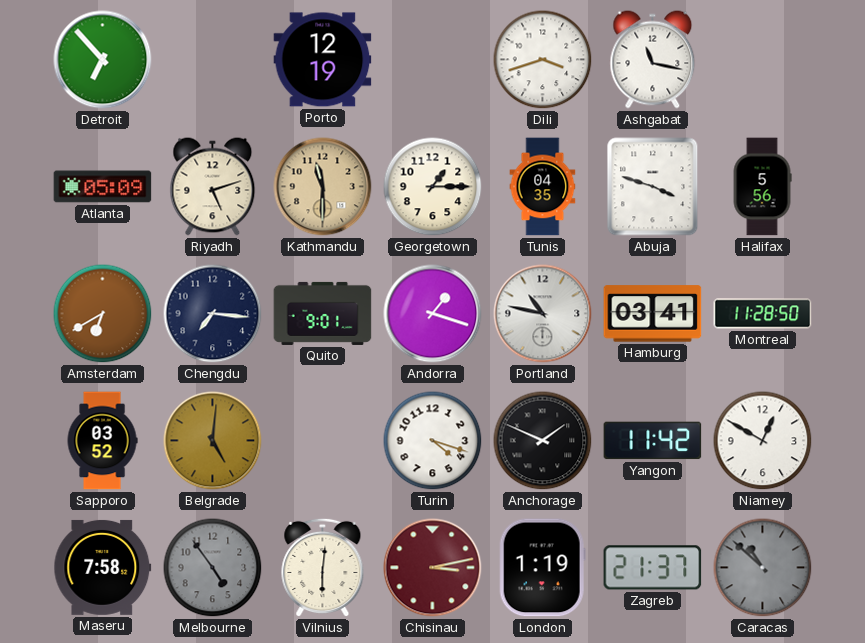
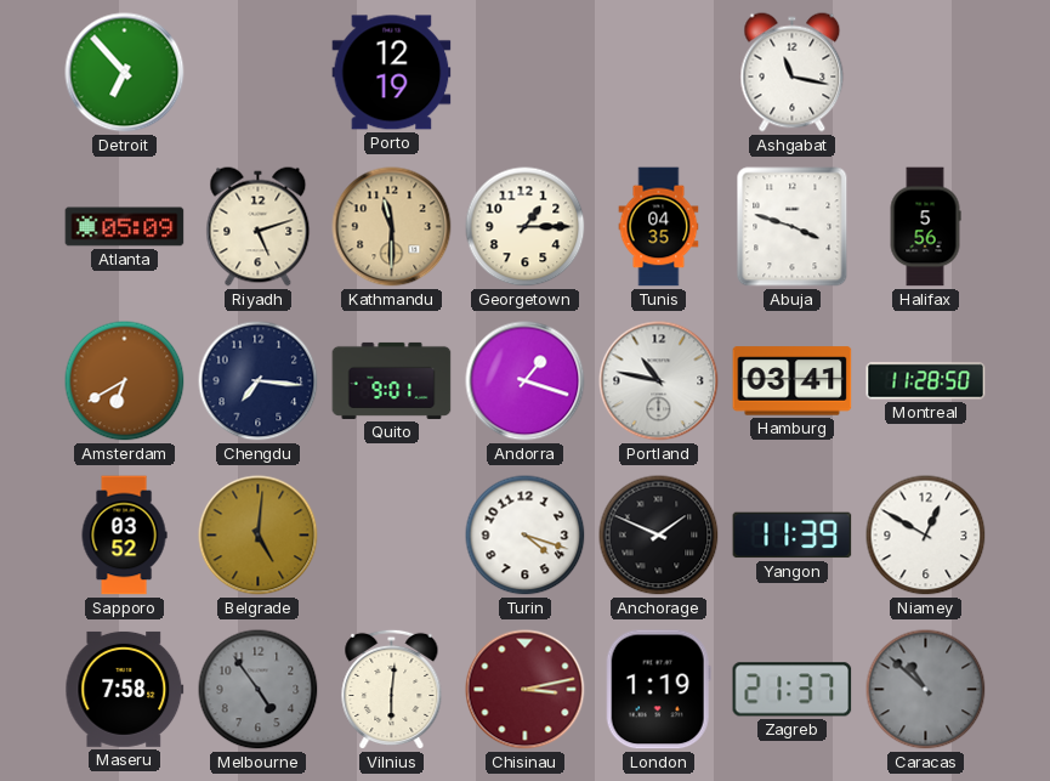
Dili: 3:42 -> none (543, 60)
Yangon: 11:42 -> 11:39 (793, 536)
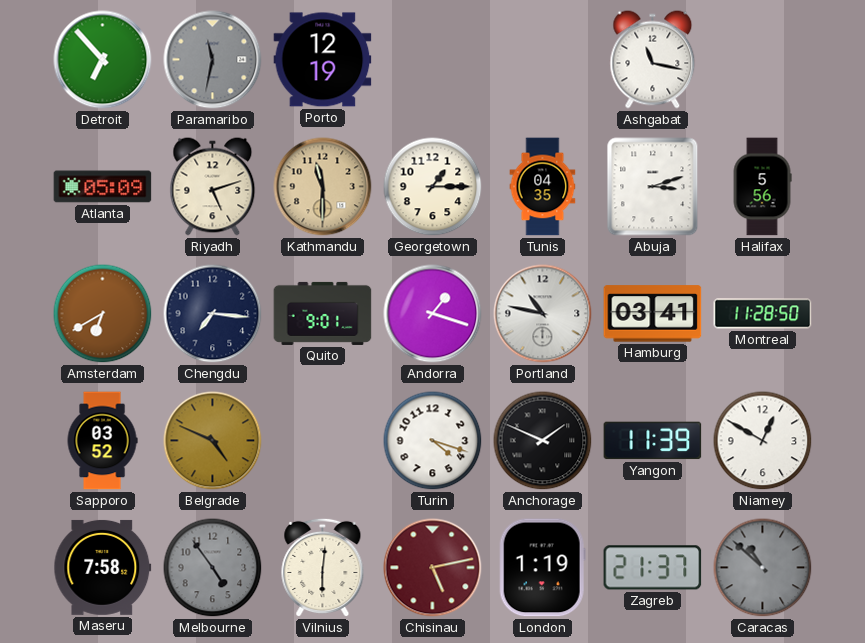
Paramaribo: none -> 11:32 (213, 60)
Abuja: 3:48 -> 3:12 (653, 187)
Belgrade: 5:01 -> 4:49 (213, 441)
Chisinau: 3:13 -> 5:13 (433, 568)
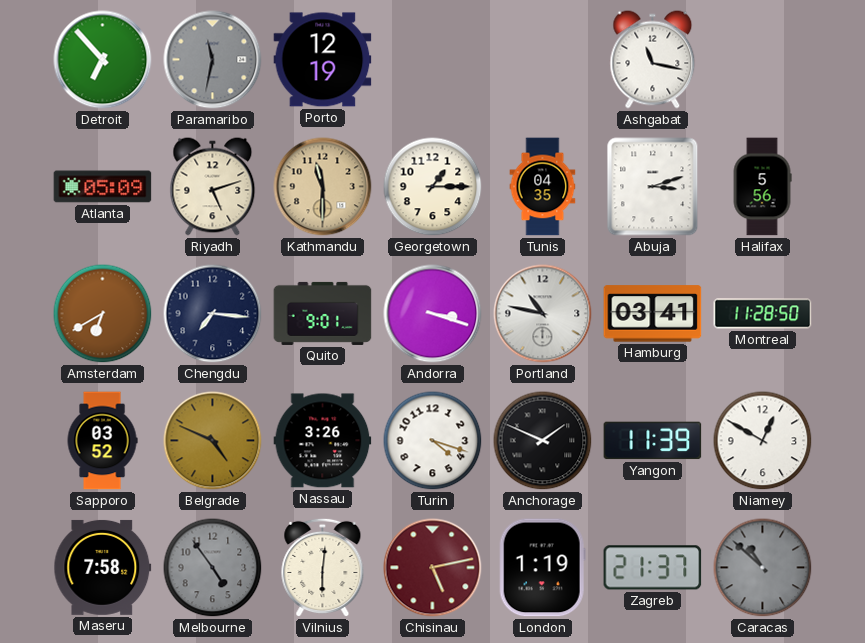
Andorra: 1:18 -> 3:18 (433, 314)
Nassau: none -> 3:26 (323, 441)
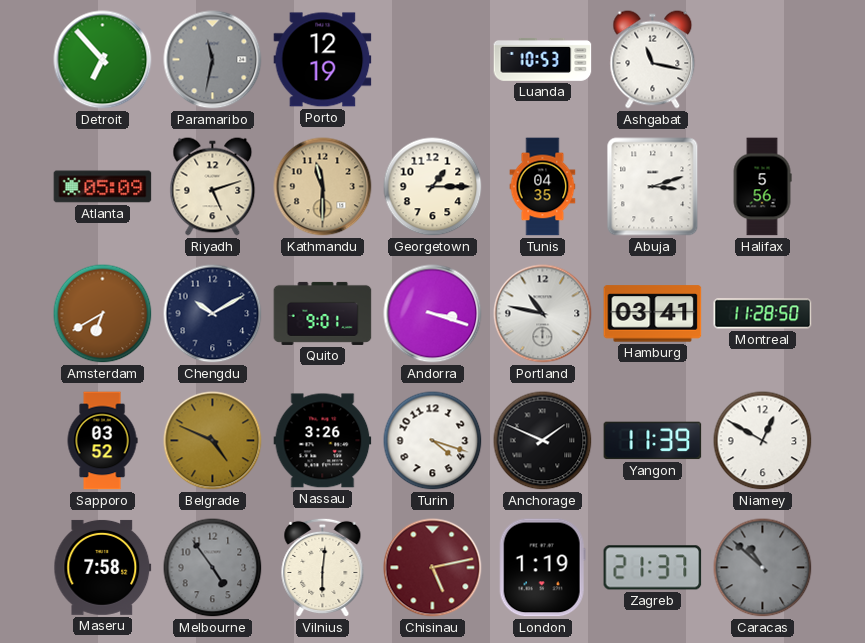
Luanda: none -> 10:53 (543, 59)
Chengdu: 7:16 -> 10:10 (213, 314)
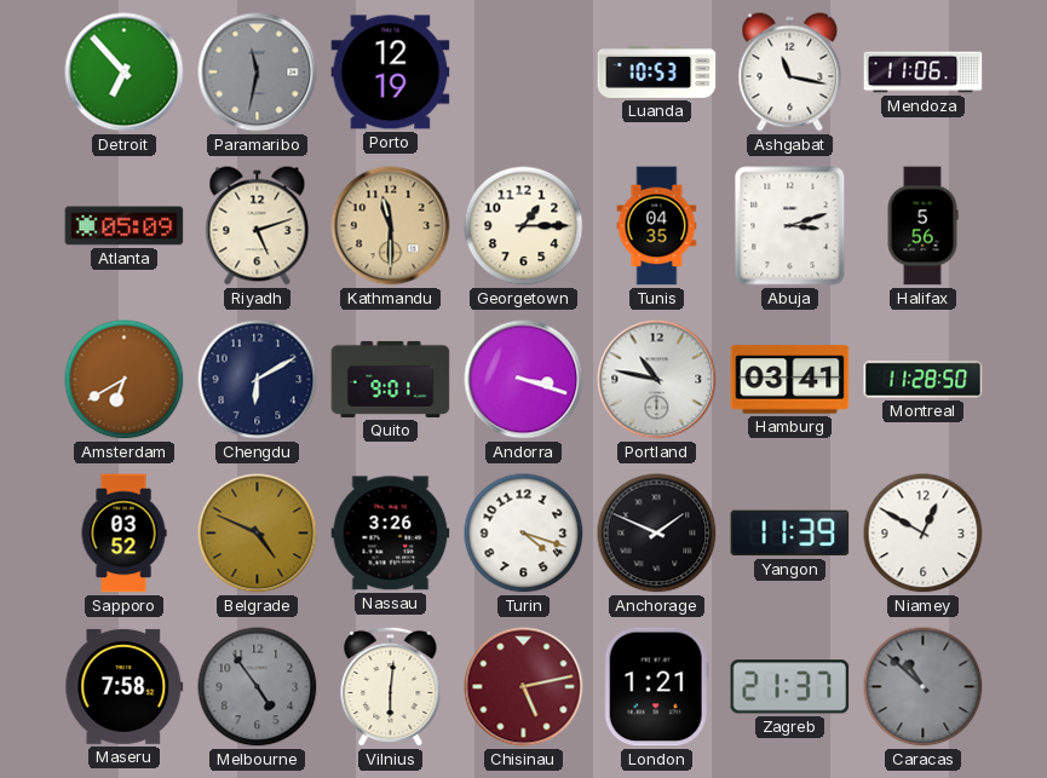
Mendoza: none -> 11:06 (924, 73)
Chengdu: 10:10 -> 6:10 (258, 380)
London: 1:19 -> 1:21 (656, 687)
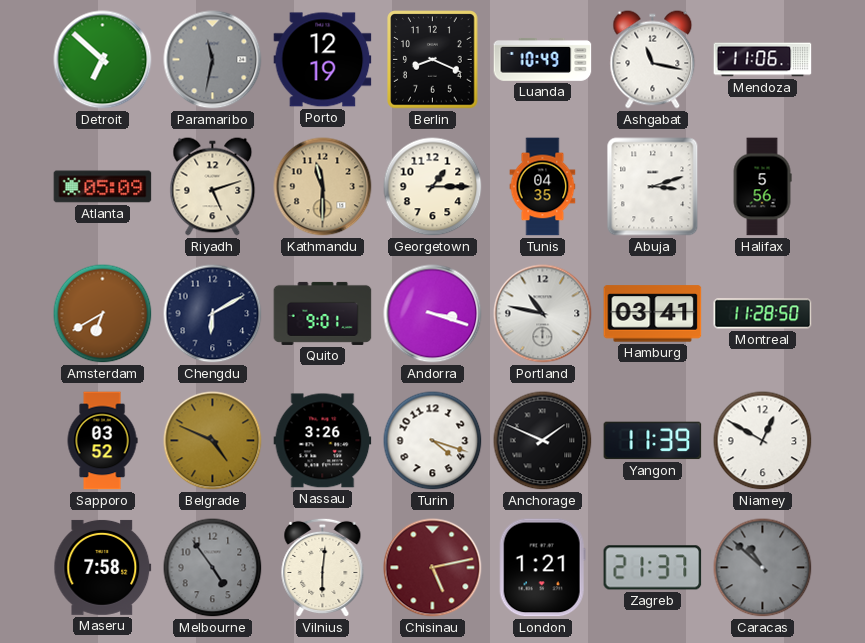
Detroit: 6:53 -> 6:52 (103, 60)
Berlin: none -> 8:19 (433, 60)
Luanda: 10:53 -> 10:49 (543, 59)
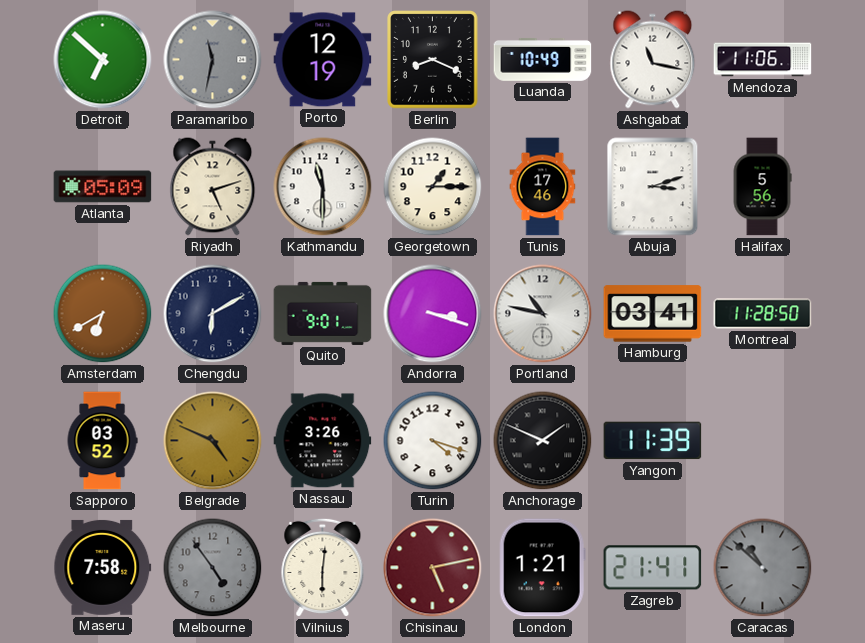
Kathmandu dial: champagne -> white (323, 187)
Tunis: 04:35 -> 17:46 (543, 187)
Niamey: 12:50 -> none (763, 441)
Zagreb: 21:37 -> 21:41 (653, 568)
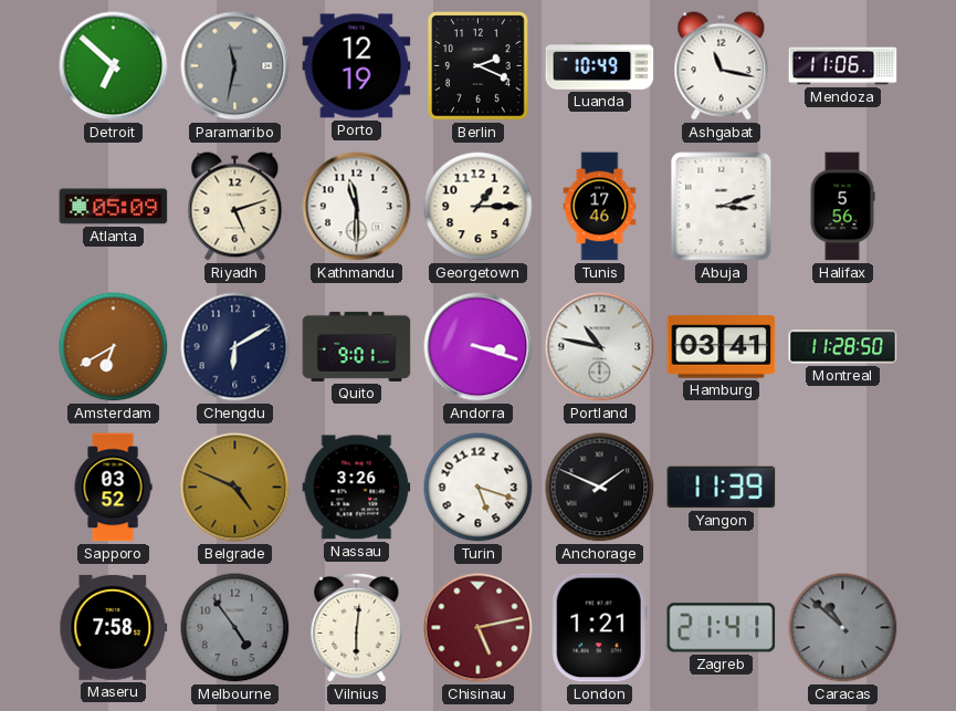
Berlin: 8:19 -> 2:19 (479, 66)
Turin: 4:18 -> 5:18 (479, 488)
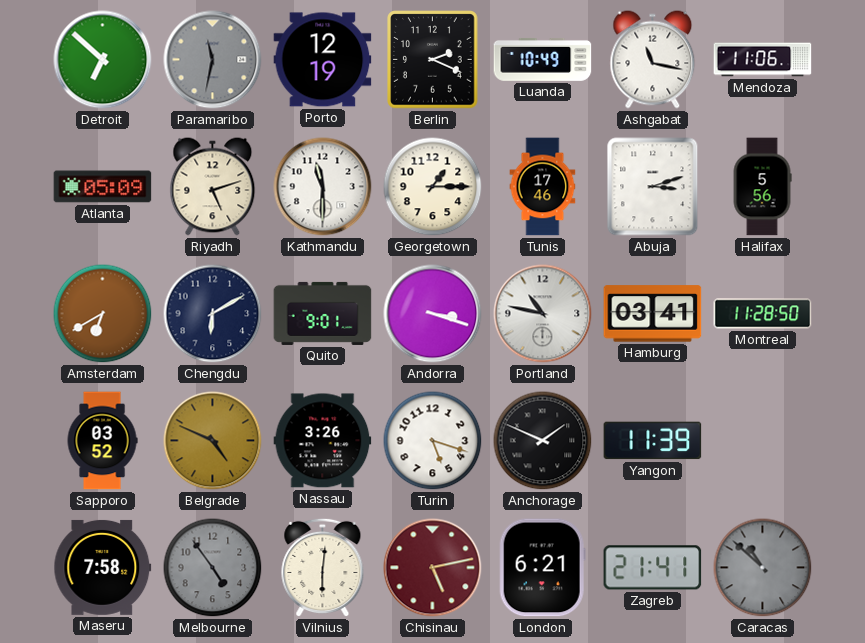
London: 1:21 -> 6:21 (542, 568)
